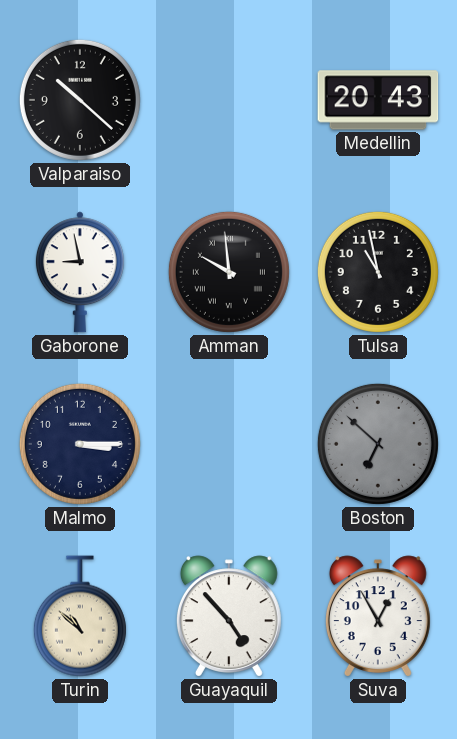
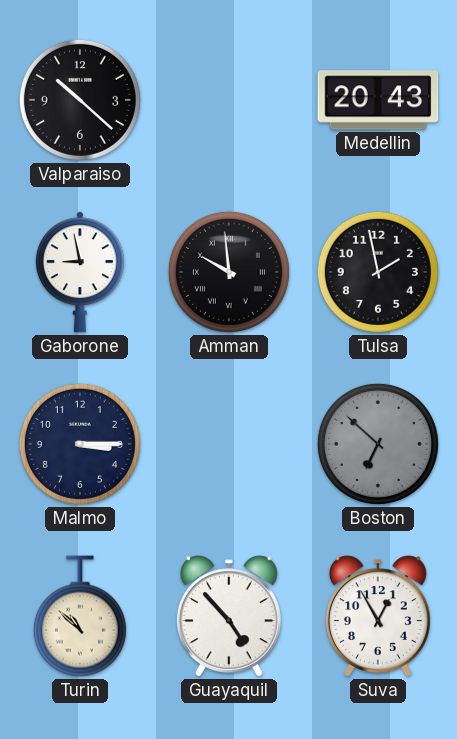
Tulsa: 10:58 -> 1:58 (378, 272)
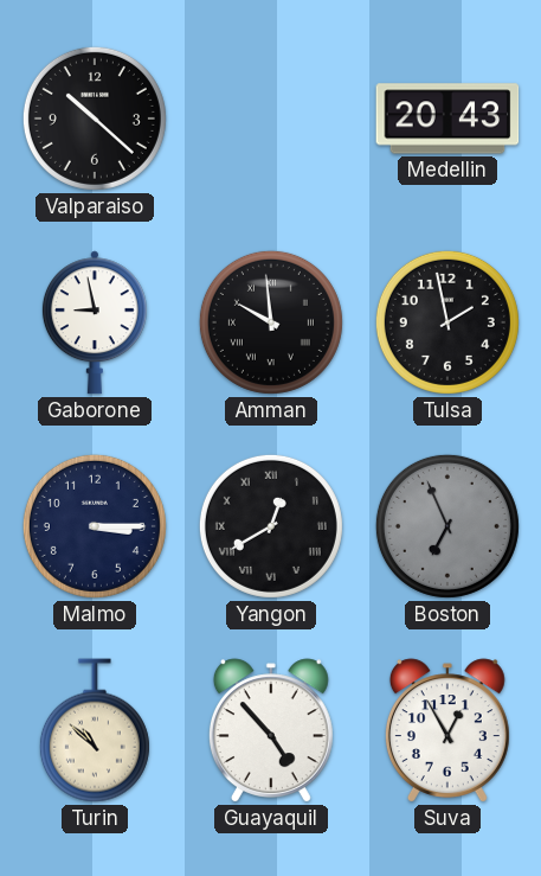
Yangon: none -> 12:40 (271, 526)
Boston: 6:52 -> 6:56 (447, 526)
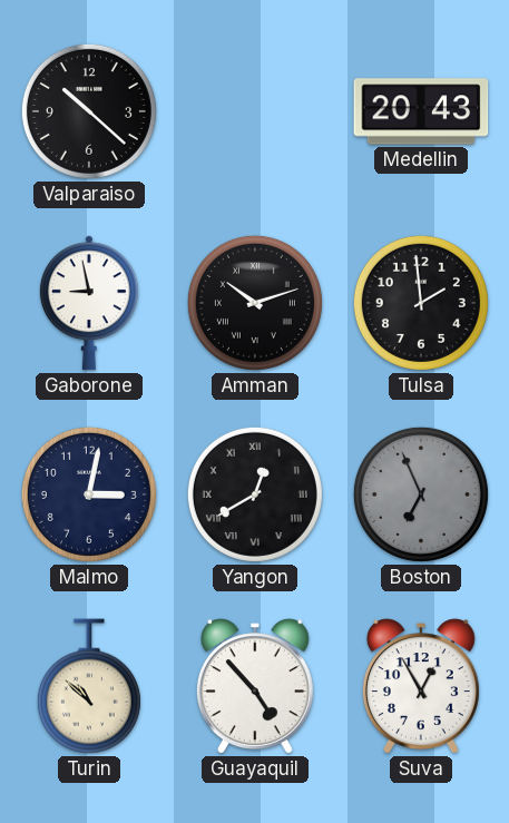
Amman: 9:59 -> 10:12 (255, 303)
Tulsa: 1:58 -> 1:59 (421, 303)
Malmo: 3:15 -> 3:02 (89, 494)
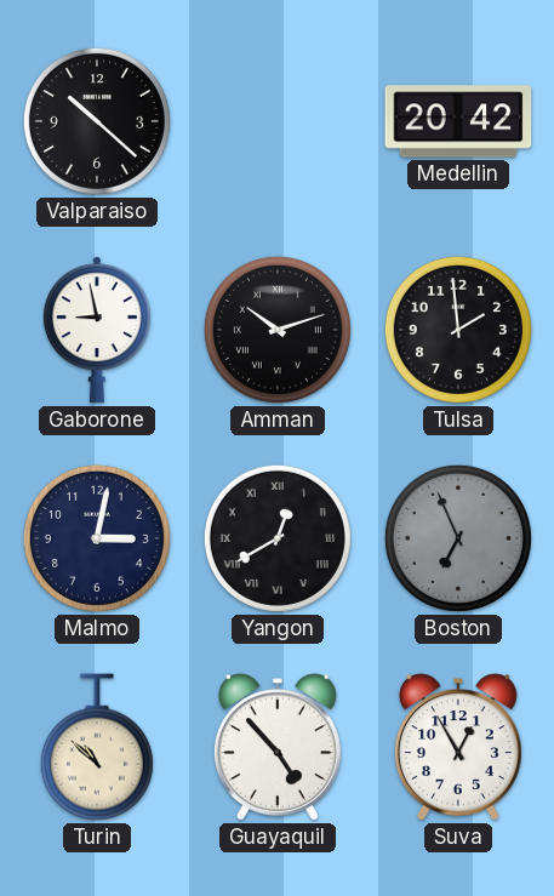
Medellin: 20:43 -> 20:42 (458, 121)
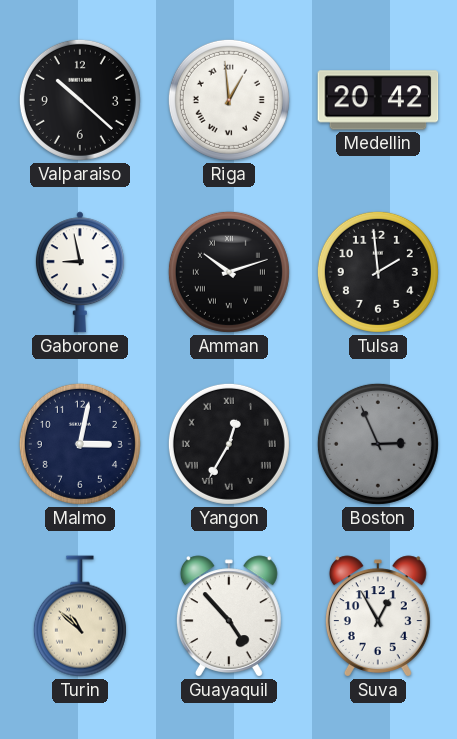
Riga: none -> 12:59 (229, 100)
Yangon: 12:40 -> 12:35 (229, 444)
Boston: 6:56 -> 2:56 (378, 444)
